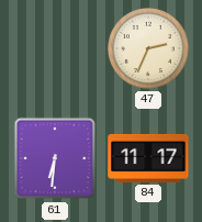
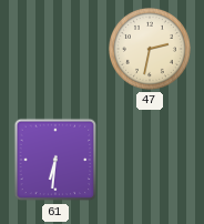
47: 2:34 -> 2:32 (150, 49)
84: 11:17 -> none (148, 158)
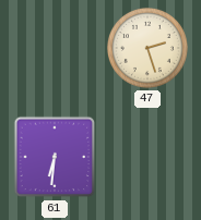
47: 2:32 -> 2:27 (147, 48)
